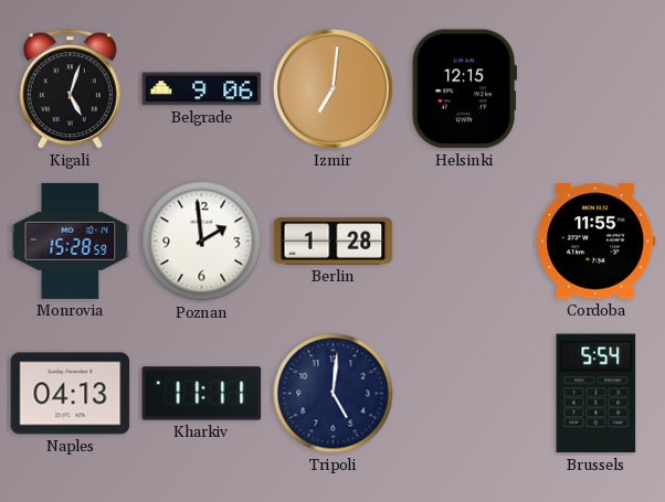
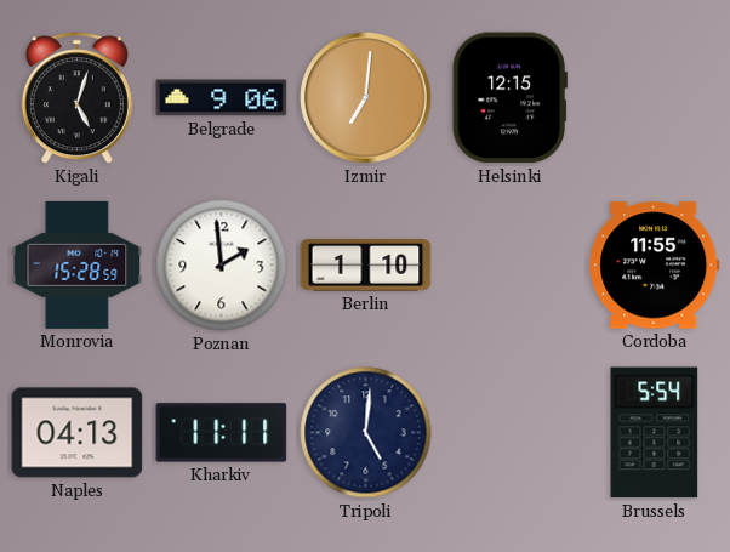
Berlin: 1:28 -> 1:10 (366, 266)
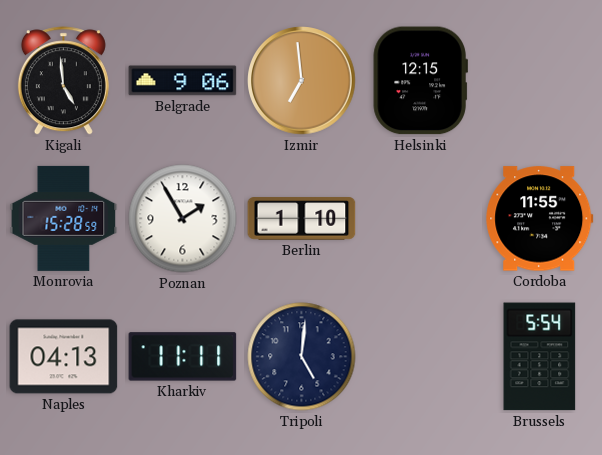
Kigali: 5:03 -> 4:59 (63, 81)
Izmir: 7:01 -> 6:59 (302, 81)
Poznan: 1:59 -> 1:55 (183, 219)
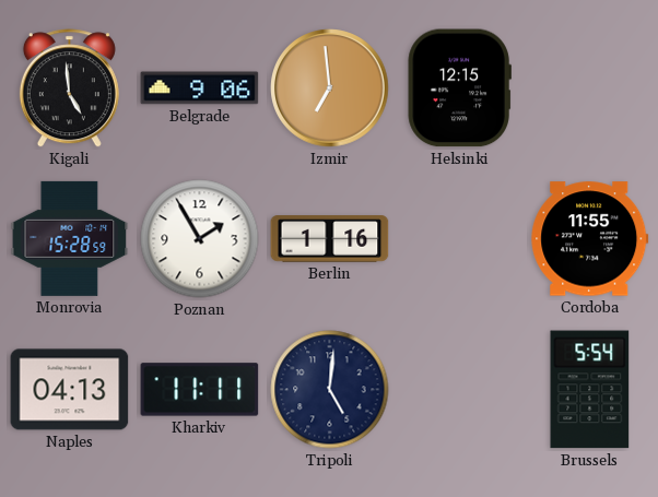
Berlin: 1:10 -> 1:16 (330, 239)
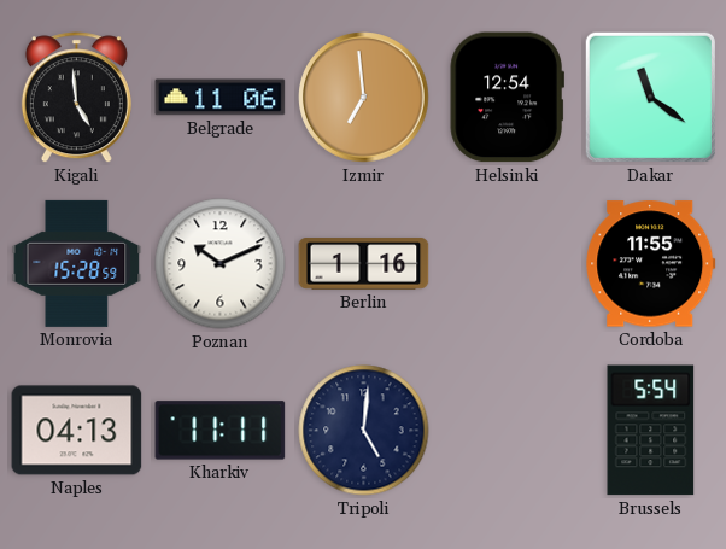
Belgrade: 9:06 -> 11:06 (221, 98)
Helsinki: 12:15 -> 12:54 (507, 98)
Dakar: none -> 11:21 (650, 97)
Poznan: 1:55 -> 10:11 (221, 264)
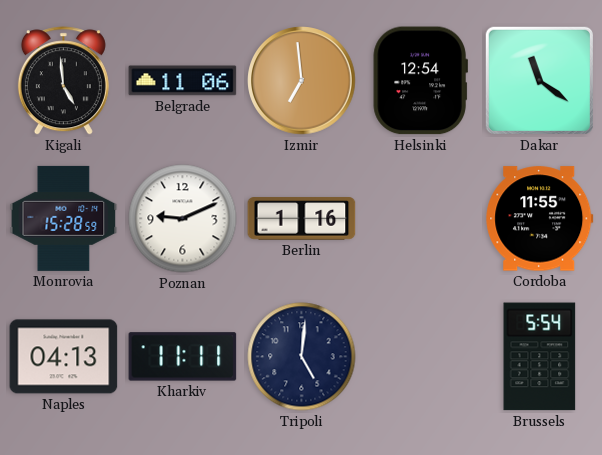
Poznan: 10:11 -> 9:11 (183, 219)
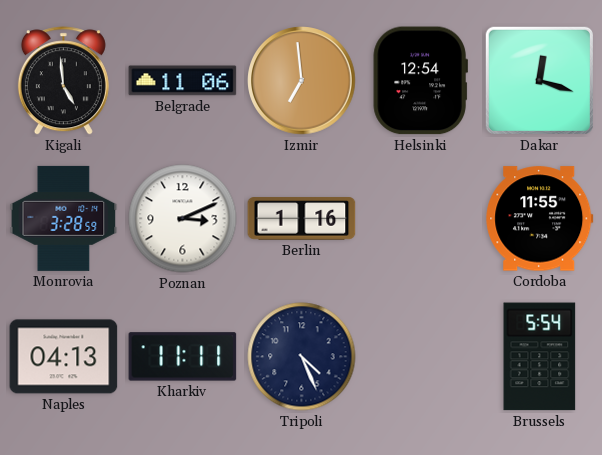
Dakar: 11:21 -> 12:18 (539, 80)
Monrovia: 15:28 -> 3:28 (64, 218)
Poznan: 9:11 -> 3:11 (183, 219)
Tripoli: 5:01 -> 4:26 (302, 357)
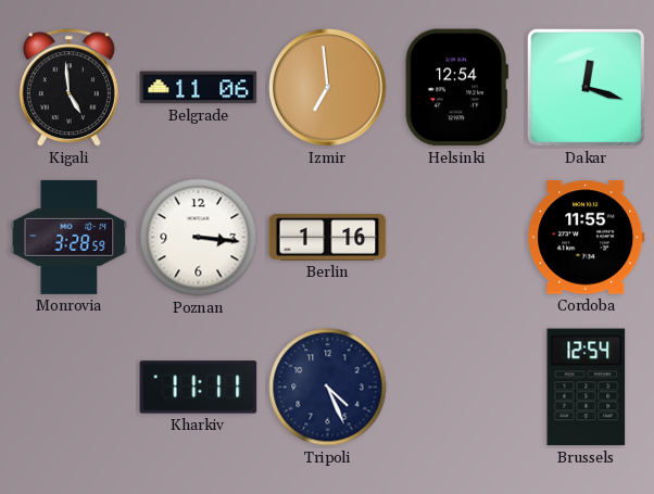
Poznan: 3:11 -> 3:16 (199, 238)
Naples: 04:13 -> none (64, 357)
Brussels: 5:54 -> 12:54 (587, 388)
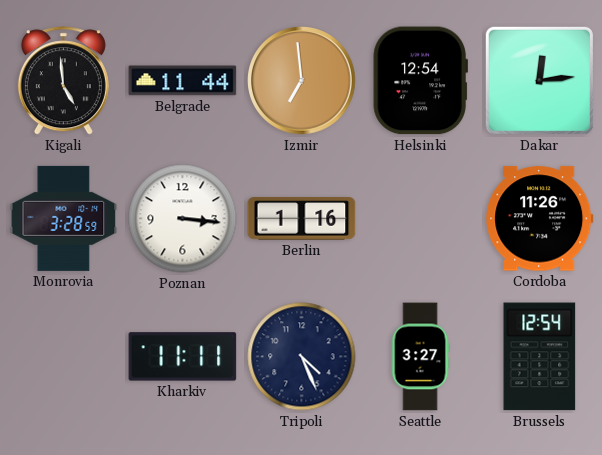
Belgrade: 11:06 -> 11:44 (183, 81)
Dakar: 12:18 -> 12:14 (539, 80)
Cordoba: 11:55 -> 11:26 (540, 219)
Seattle: none -> 3:27 (420, 357)
